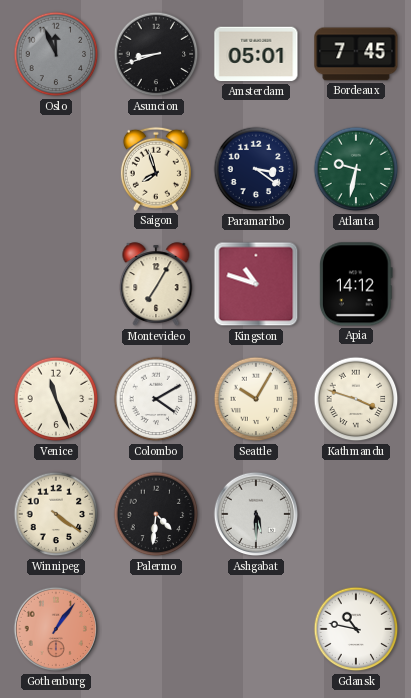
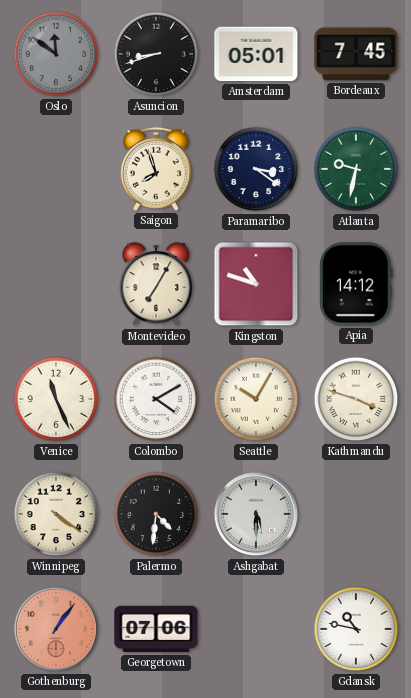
Oslo: 11:56 -> 11:51 (56, 54)
Georgetown: none -> 07:06 (156, 629)
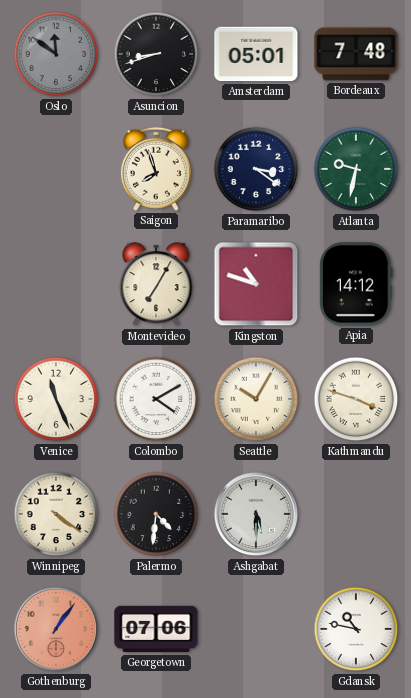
Bordeaux: 7:45 -> 7:48 (356, 54)
